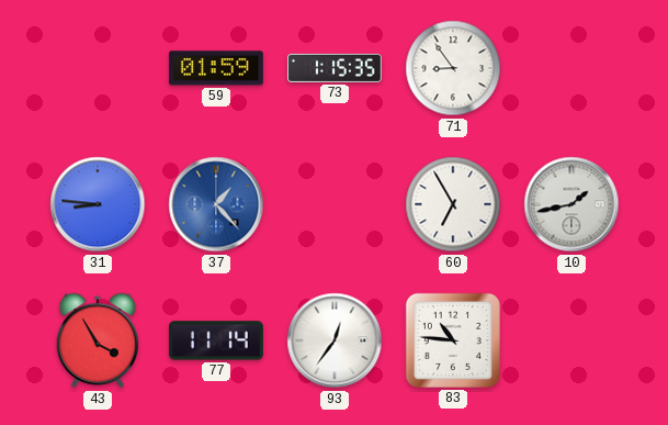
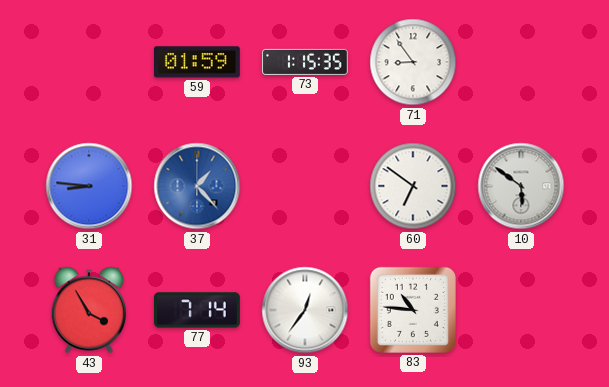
60: 6:55 -> 6:51 (413, 186)
10: 1:43 -> 5:51 (521, 186)
77: 11:14 -> 7:14 (197, 310)
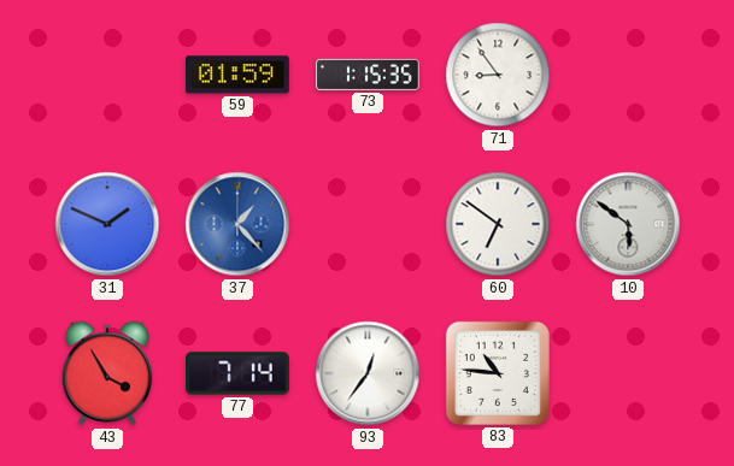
31: 8:46 -> 1:49 (107, 224)
